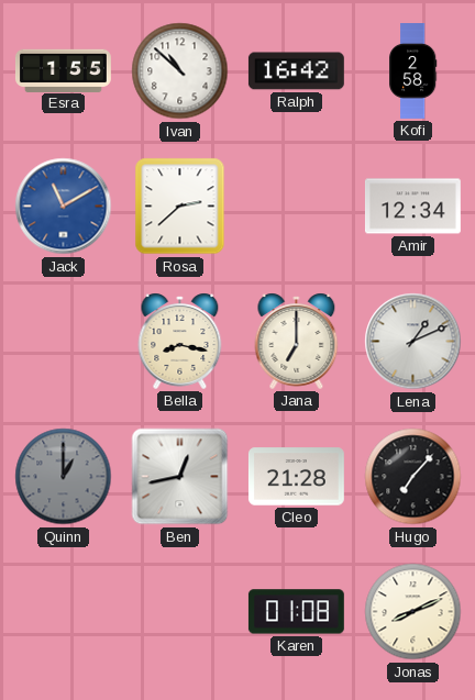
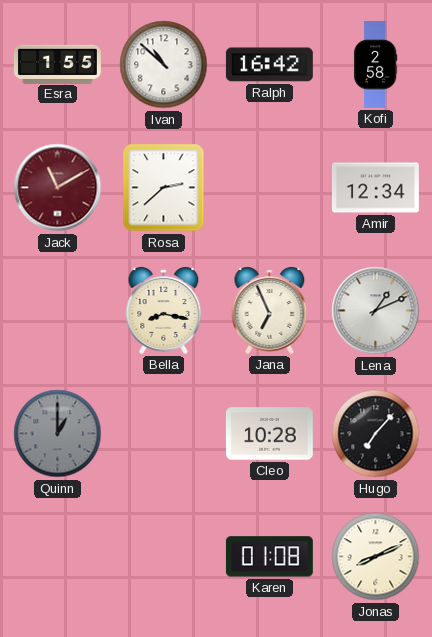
Jack dial: blue -> burgundy (58, 188)
Jana: 7:00 -> 6:56 (270, 310)
Ben: 12:43 -> none (180, 477)
Cleo: 21:28 -> 10:28 (269, 434)
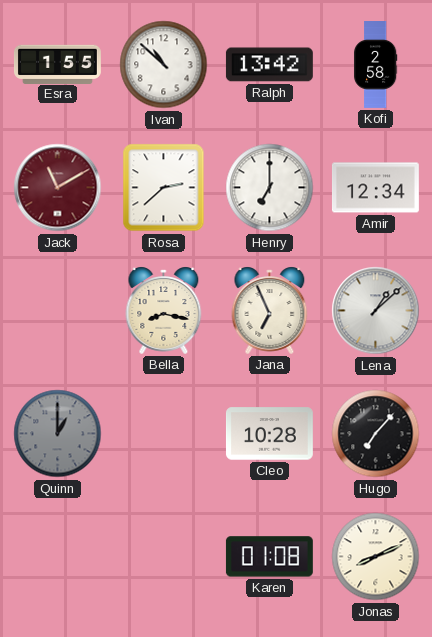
Ralph: 16:42 -> 13:42 (269, 65)
Henry: none -> 7:00 (270, 188)
Lena: 1:11 -> 1:08 (376, 311)
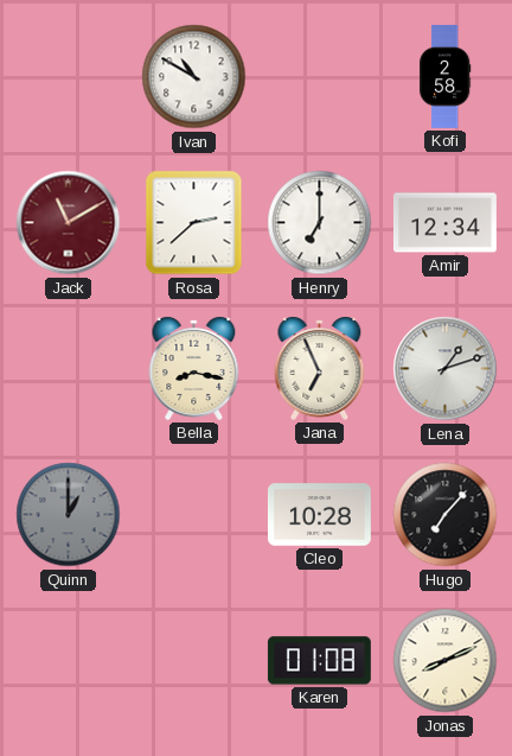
Esra: 1:55 -> none (57, 64)
Ivan: 10:52 -> 10:50 (194, 77)
Ralph: 13:42 -> none (269, 65)
Lena: 1:08 -> 1:12 (446, 369)
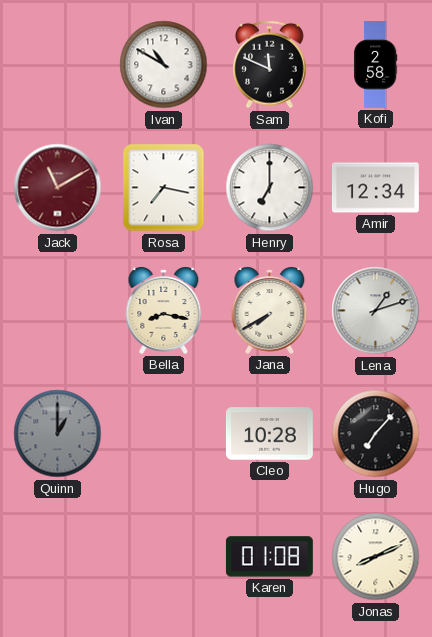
Sam: none -> 11:49 (270, 65)
Rosa: 2:38 -> 7:17 (164, 188)
Jana: 6:56 -> 7:40 (270, 310)
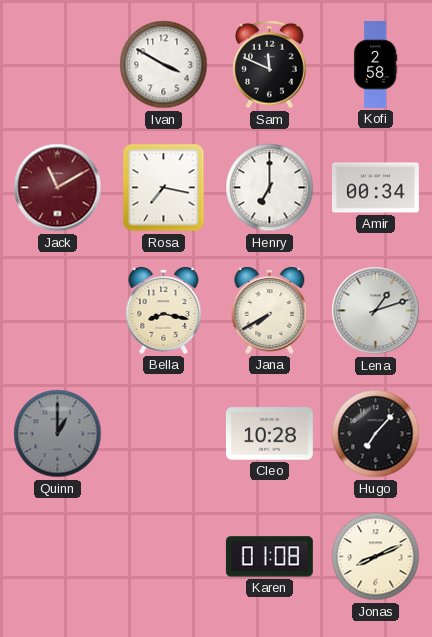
Ivan: 10:50 -> 3:50 (164, 65)
Amir: 12:34 -> 00:34 (375, 188)
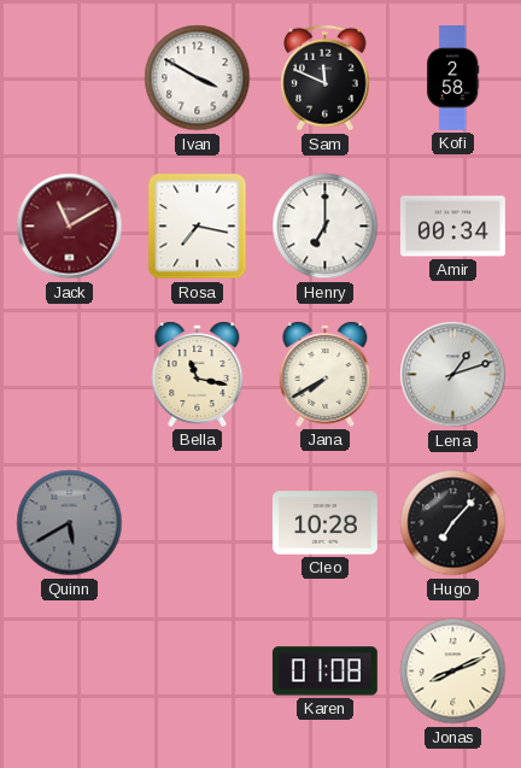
Bella: 8:17 -> 11:17 (198, 374)
Quinn: 1:00 -> 5:40 (70, 523)
